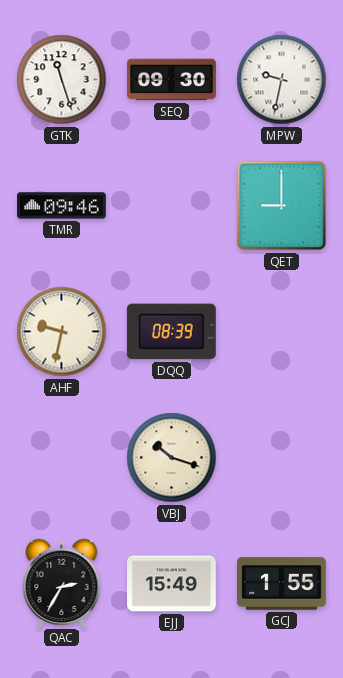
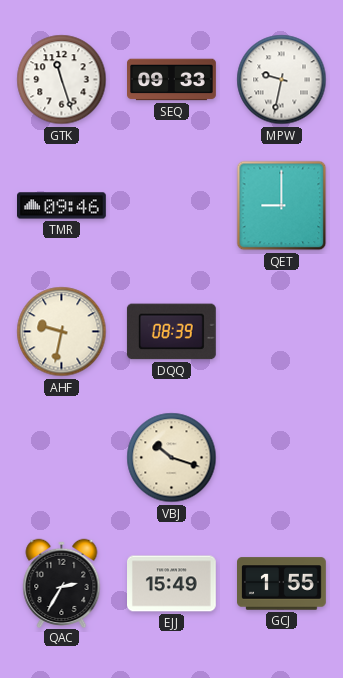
SEQ: 09:30 -> 09:33 (172, 80)
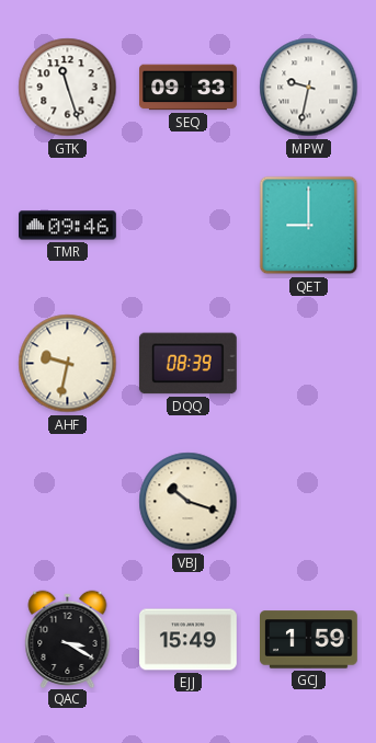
QAC: 2:35 -> 3:20 (68, 639)
GCJ: 1:55 -> 1:59 (309, 640)
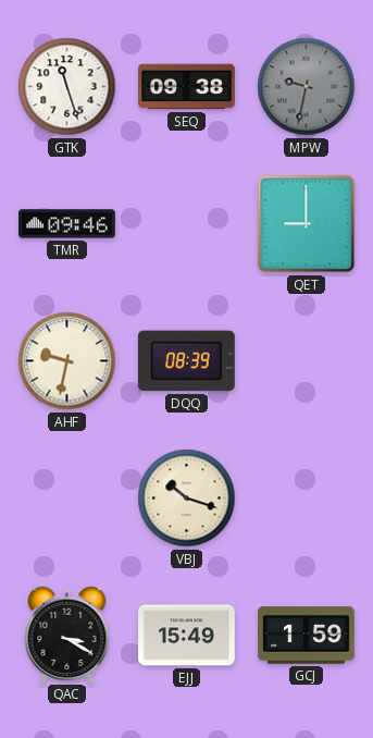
SEQ: 09:33 -> 09:38 (187, 87)
MPW dial: white -> grey (307, 87)
